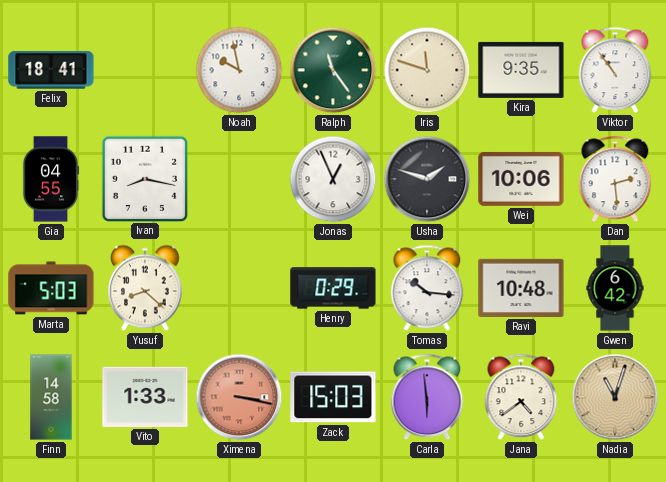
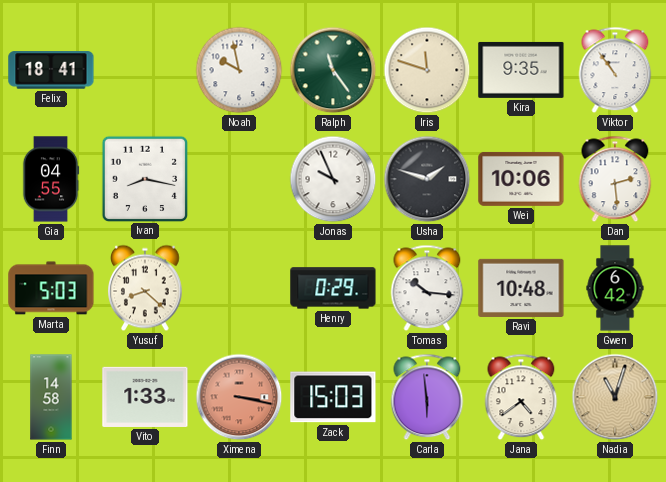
Jonas: 12:56 -> 9:56 (333, 179)
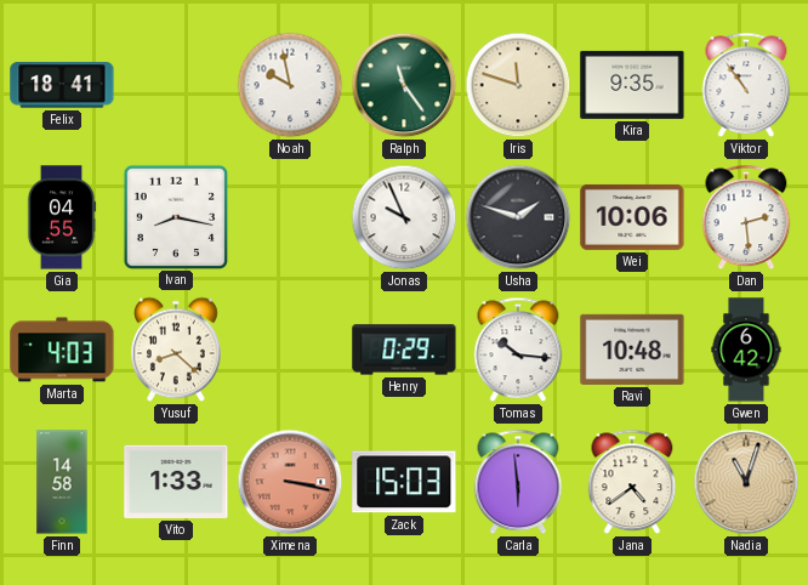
Marta: 5:03 -> 4:03 (62, 350)
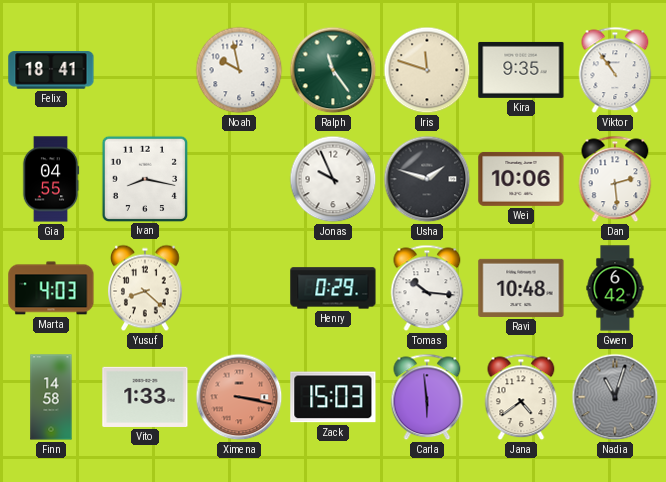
Nadia dial: champagne -> grey (615, 397)
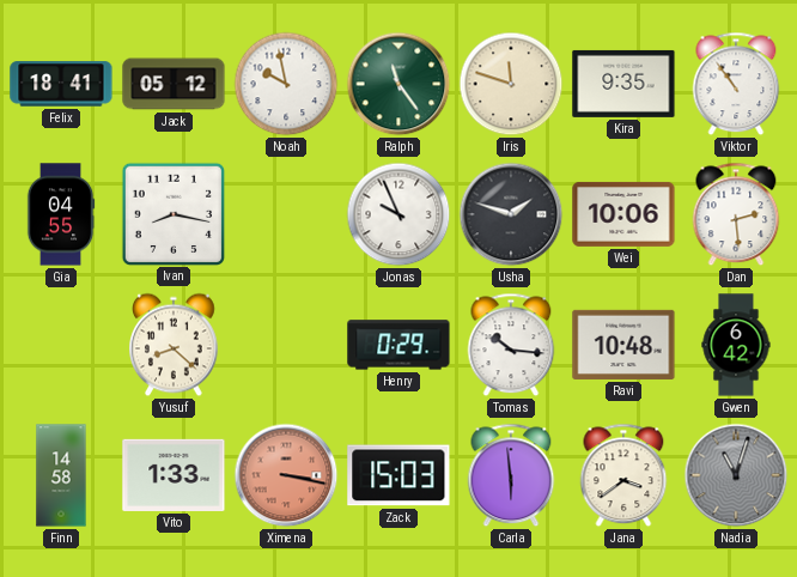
Jack: none -> 05:12 (174, 84)
Marta: 4:03 -> none (51, 288)
Jana: 4:39 -> 3:39 (623, 475)
